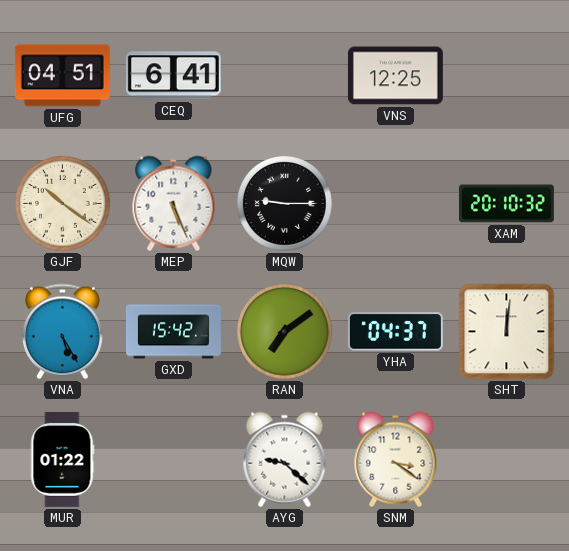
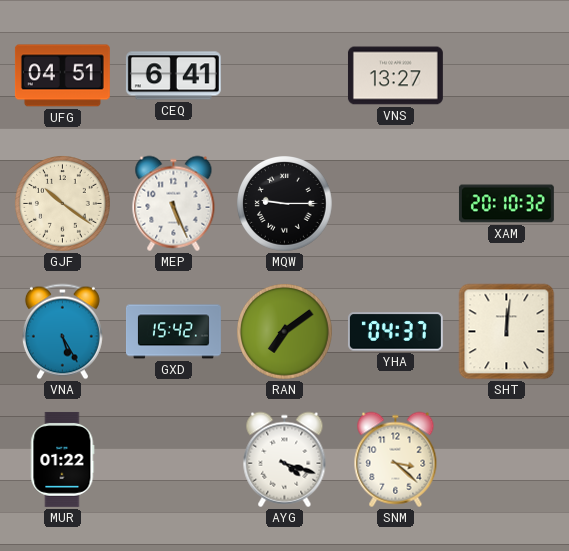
VNS: 12:25 -> 13:27 (395, 76)
AYG: 9:22 -> 4:18 (285, 460)
SNM: 3:21 -> 3:22 (396, 460)
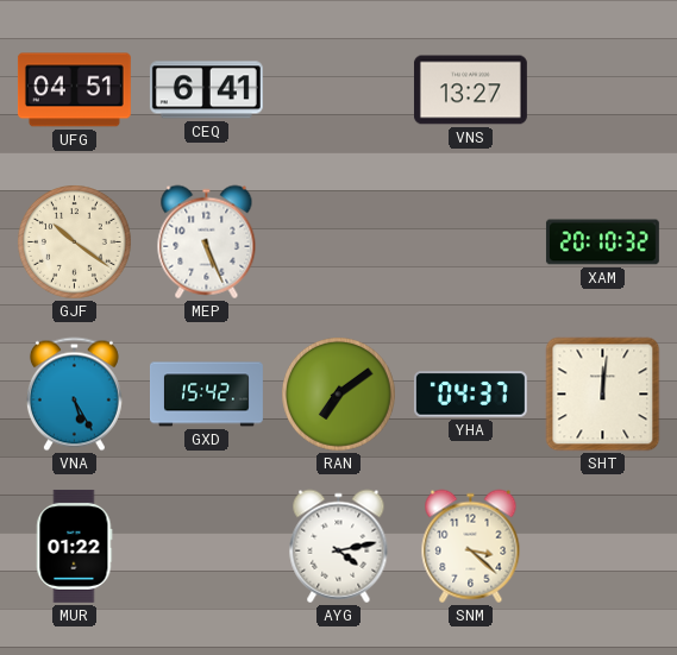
MQW: 9:15 -> none (285, 204)
AYG: 4:18 -> 4:13 (339, 547)
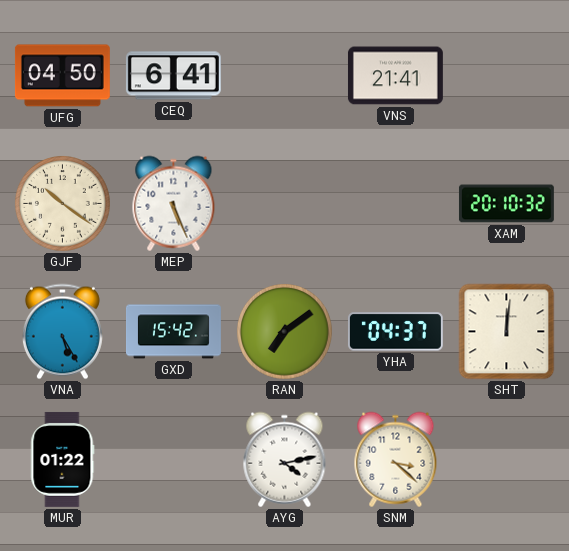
UFG: 04:51 -> 04:50 (62, 76)
VNS: 13:27 -> 21:41 (395, 76)
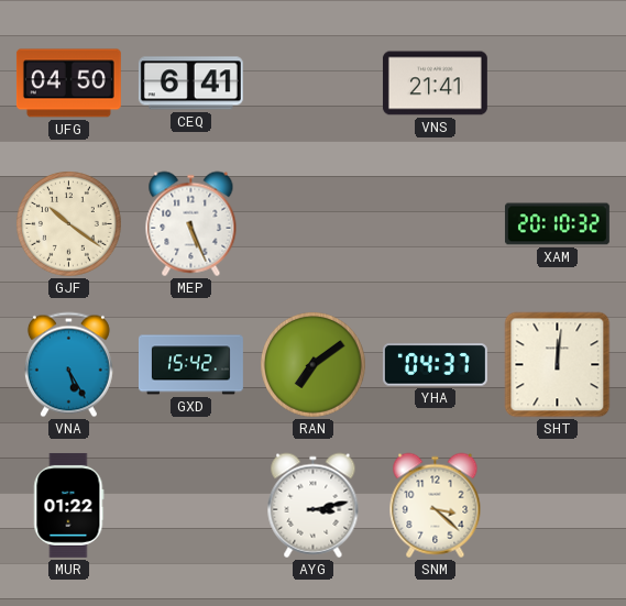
AYG: 4:13 -> 3:13 (314, 506)
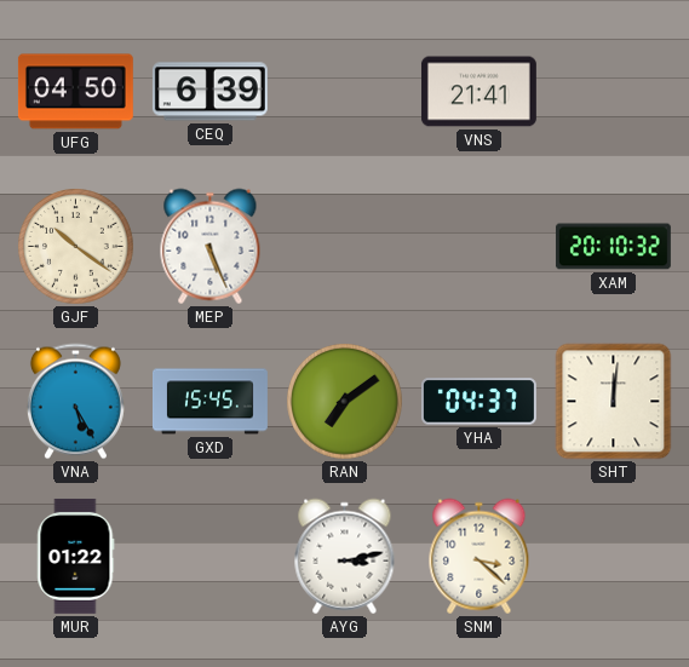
CEQ: 6:41 -> 6:39 (209, 92)
GXD: 15:42 -> 15:45 (211, 402)
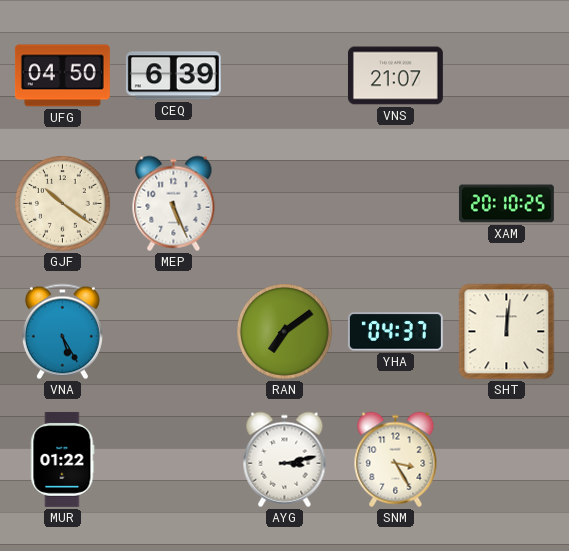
VNS: 21:41 -> 21:07 (395, 76)
XAM: 20:10:32 -> 20:10:25 (506, 204)
GXD: 15:45 -> none (211, 402)
SNM: 3:22 -> 3:25 (396, 460)
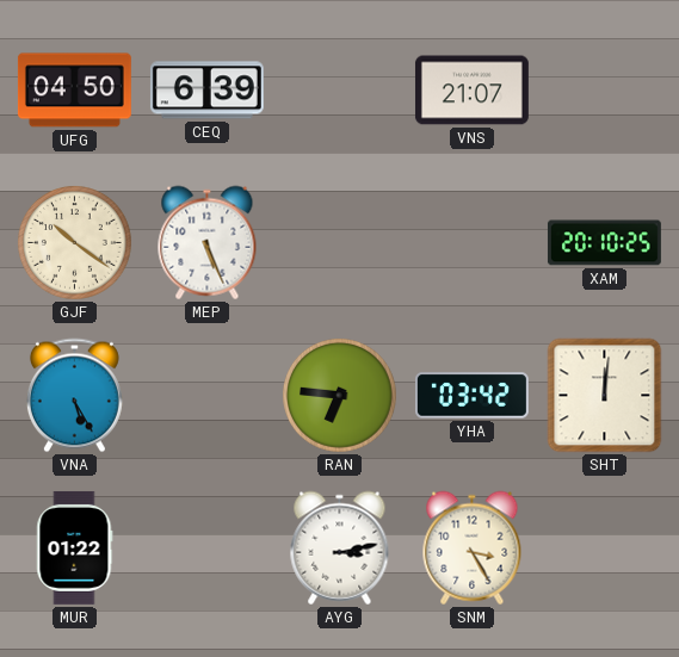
RAN: 7:09 -> 6:46 (340, 396)
YHA: 04:37 -> 03:42 (471, 396)
